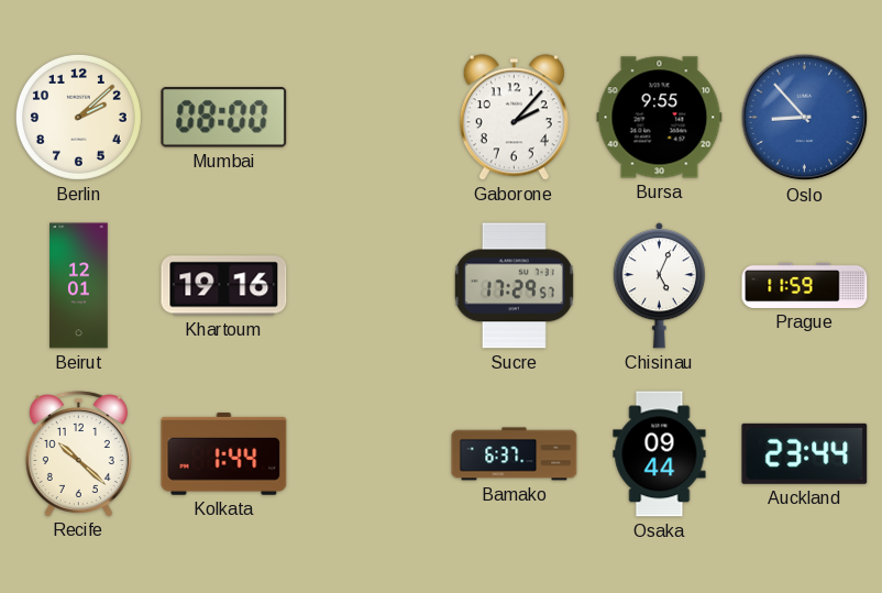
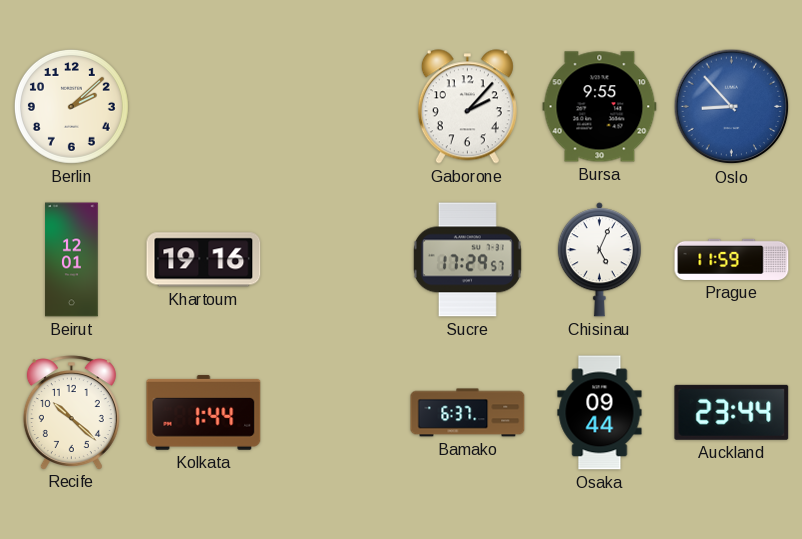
Mumbai: 08:00 -> none (224, 118)
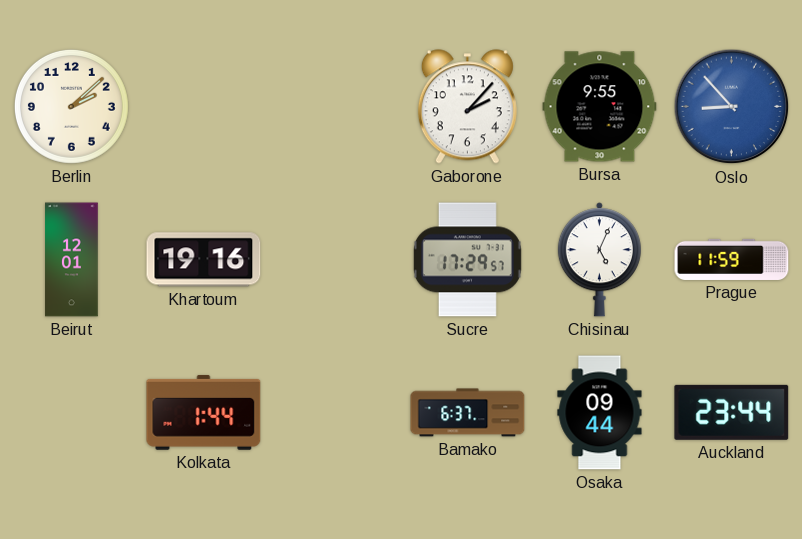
Recife: 10:22 -> none (71, 412)
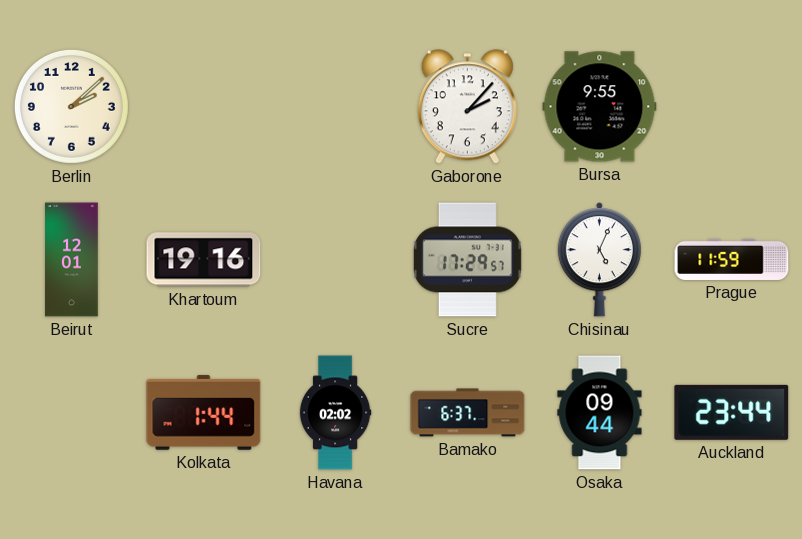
Oslo: 8:53 -> none (732, 107)
Havana: none -> 02:02 (335, 413)
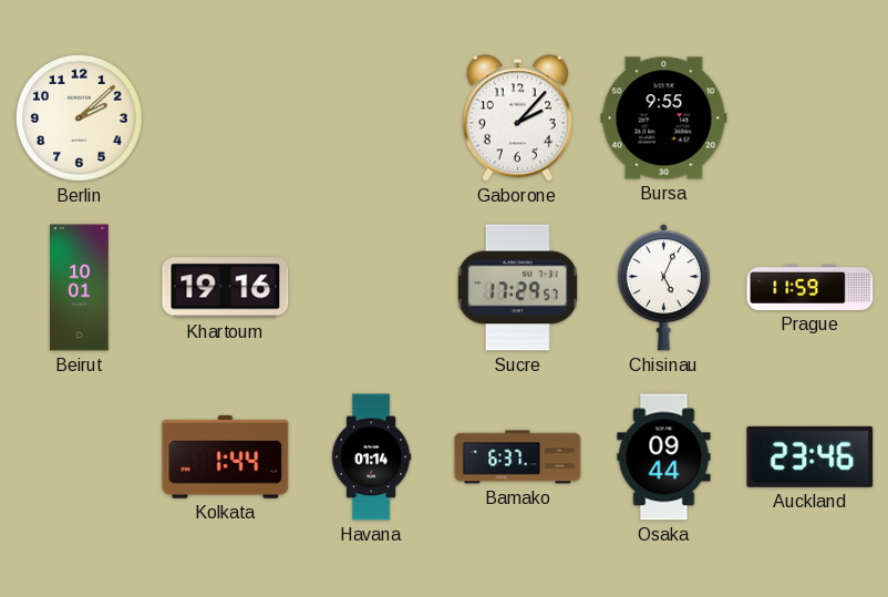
Beirut: 12:01 -> 10:01 (80, 288)
Havana: 02:02 -> 01:14 (371, 457)
Auckland: 23:44 -> 23:46 (810, 456)
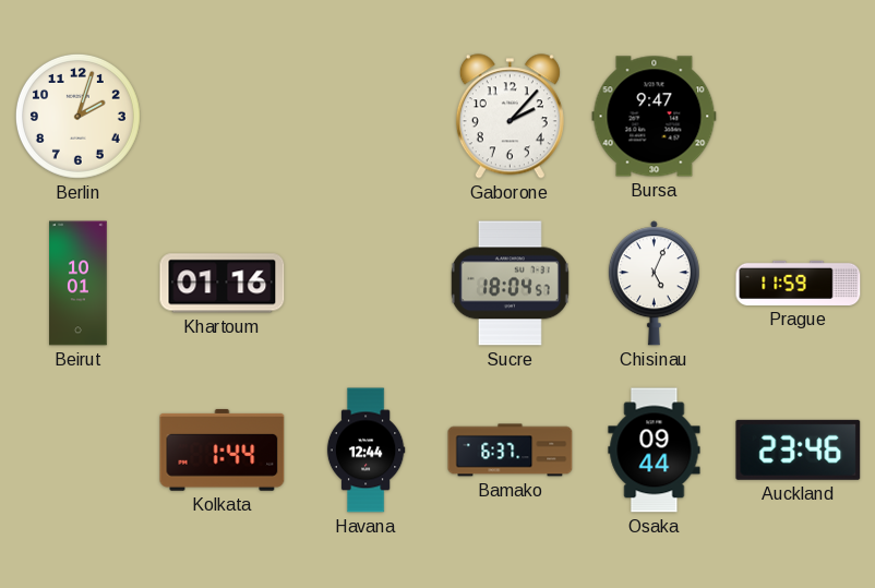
Berlin: 2:08 -> 2:03 (77, 116)
Bursa: 9:55 -> 9:47 (655, 117)
Khartoum: 19:16 -> 01:16 (223, 284)
Sucre: 17:29 -> 18:04 (510, 284)
Havana: 01:14 -> 12:44 (365, 451)
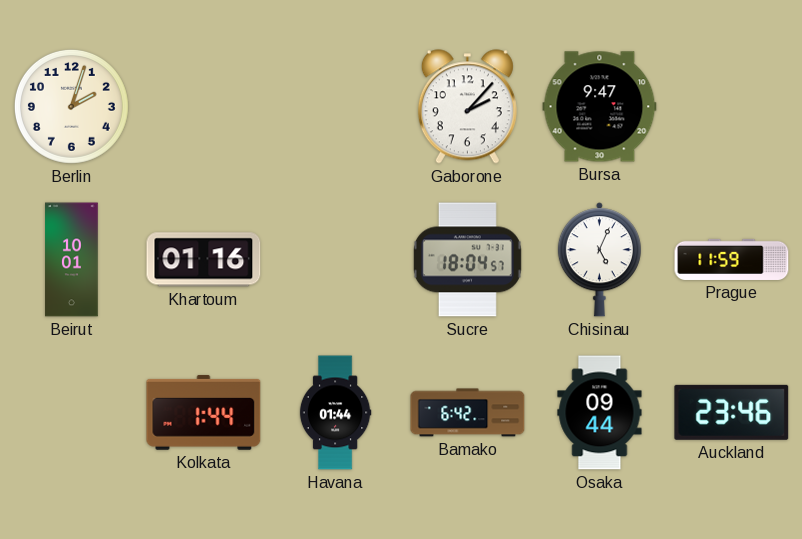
Havana: 12:44 -> 01:44 (335, 413)
Bamako: 6:37 -> 6:42 (468, 413)
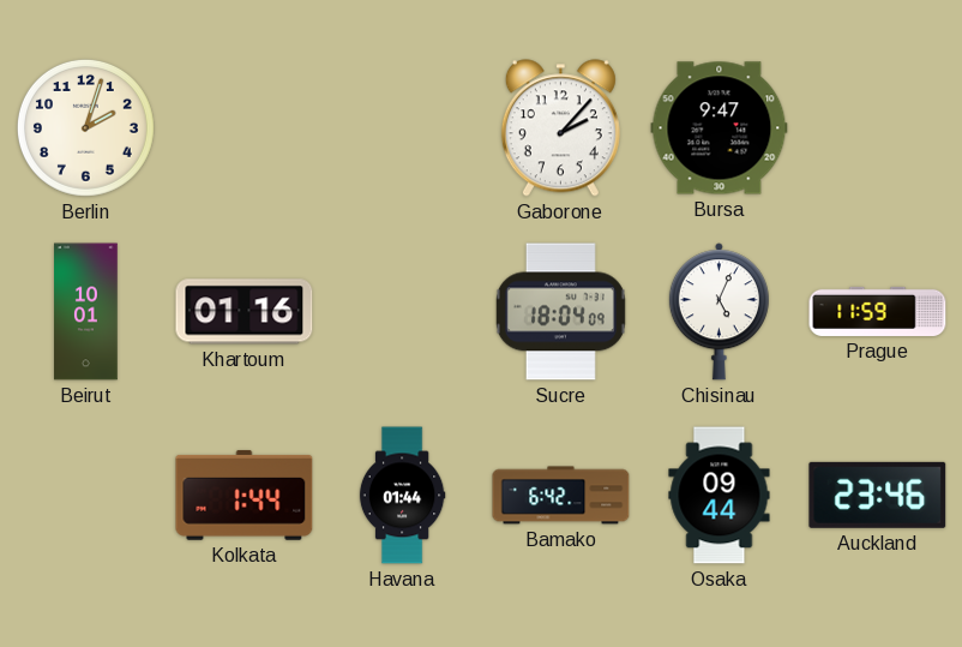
Sucre: 18:04:57 -> 18:04:09 (560, 312)
